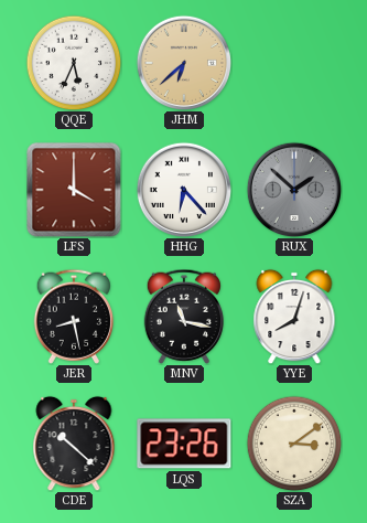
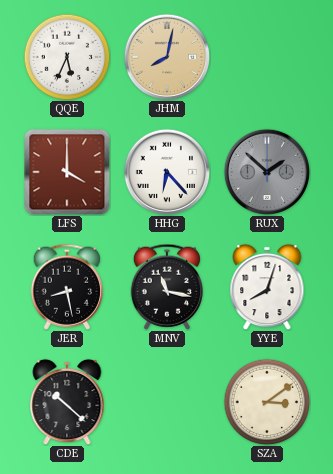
JHM: 6:38 -> 8:02 (167, 57)
LQS: 23:26 -> none (184, 444)
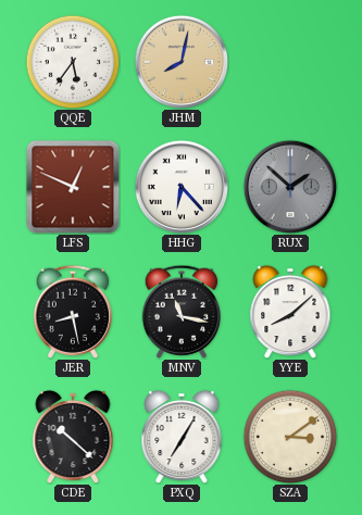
QQE: 5:34 -> 5:36 (73, 62)
LFS: 4:00 -> 12:49 (73, 187)
YYE: 8:03 -> 8:08 (290, 312)
PXQ: none -> 7:05 (182, 437)
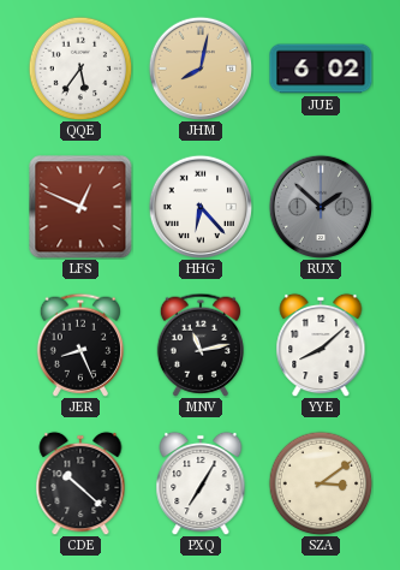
JUE: none -> 6:02 (321, 69)
JER: 8:28 -> 8:26 (79, 345)
MNV: 11:17 -> 11:13 (199, 345)
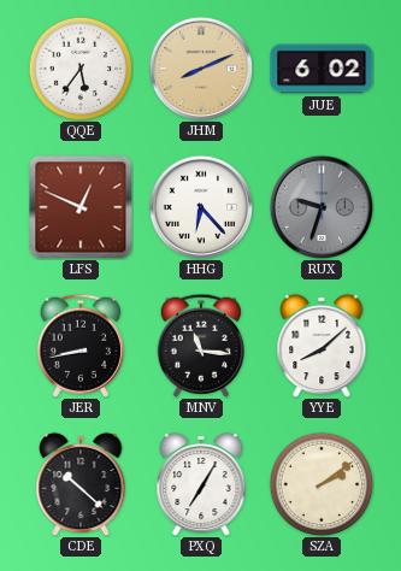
JHM: 8:02 -> 8:11 (201, 69)
RUX: 1:52 -> 9:33 (322, 207)
JER: 8:26 -> 8:43 (79, 346)
MNV: 11:13 -> 11:16 (200, 346)
SZA: 3:09 -> 2:09 (322, 484)
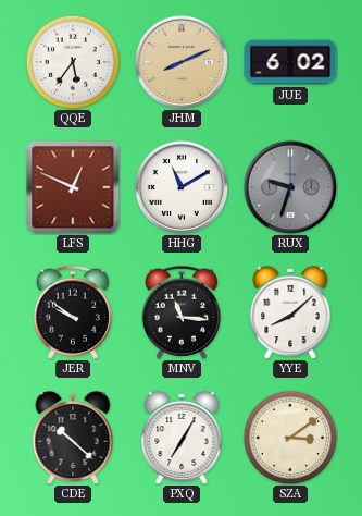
HHG: 6:23 -> 11:10 (182, 187)
JER: 8:43 -> 9:51 (72, 312)
SZA: 2:09 -> 3:09 (290, 438)
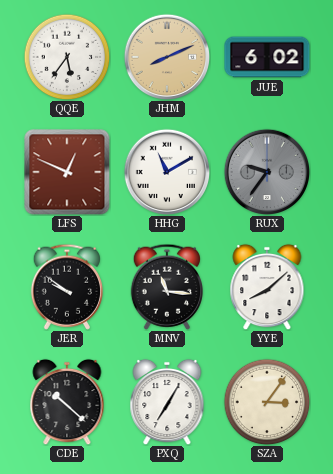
RUX: 9:33 -> 9:36 (267, 172)
SZA: 3:09 -> 3:06 (267, 402)
